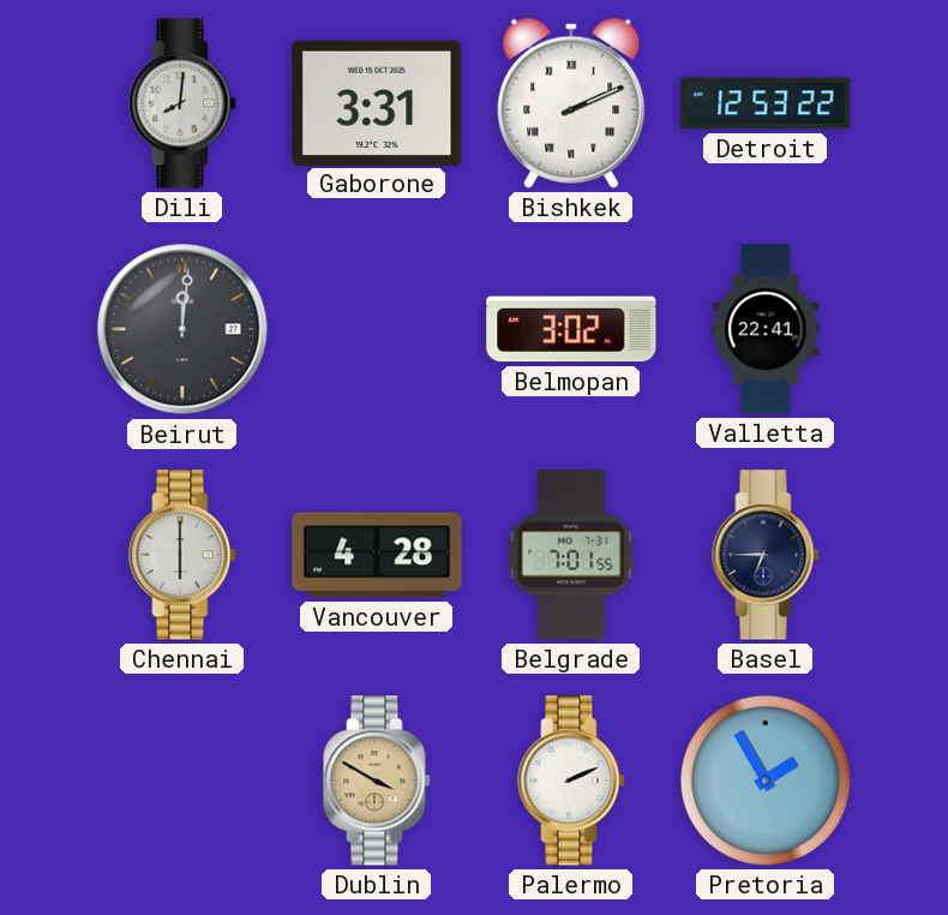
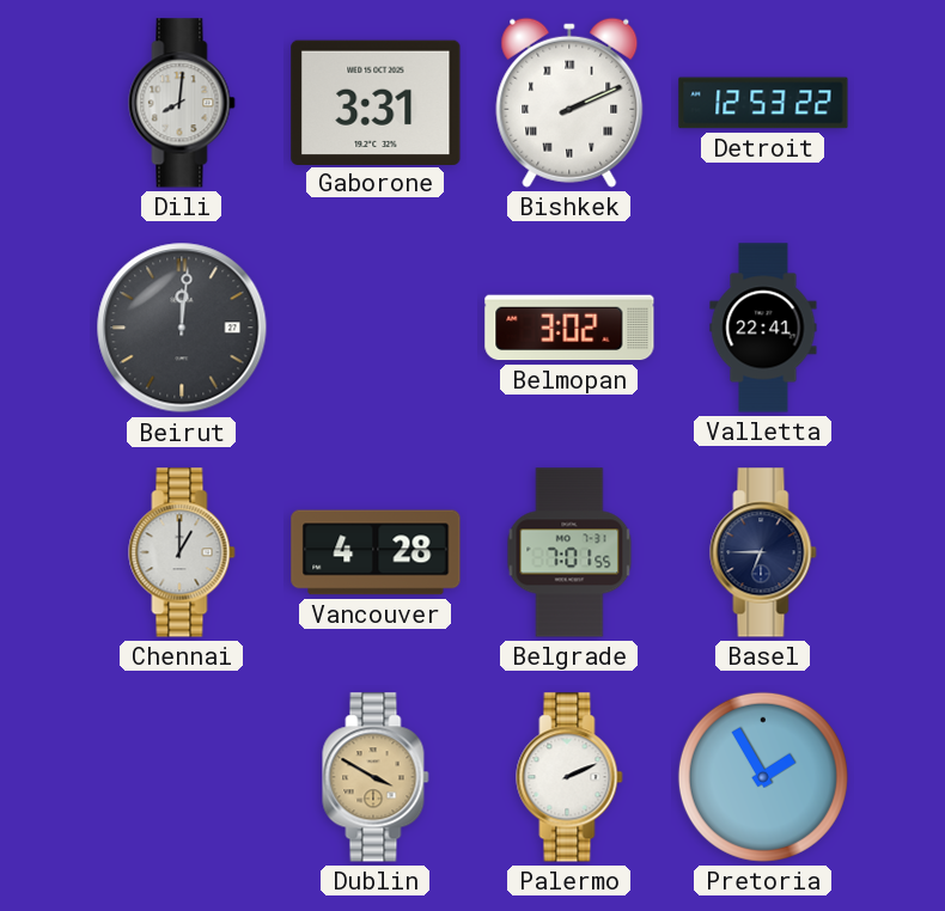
Chennai: 6:00 -> 1:00 (182, 552)
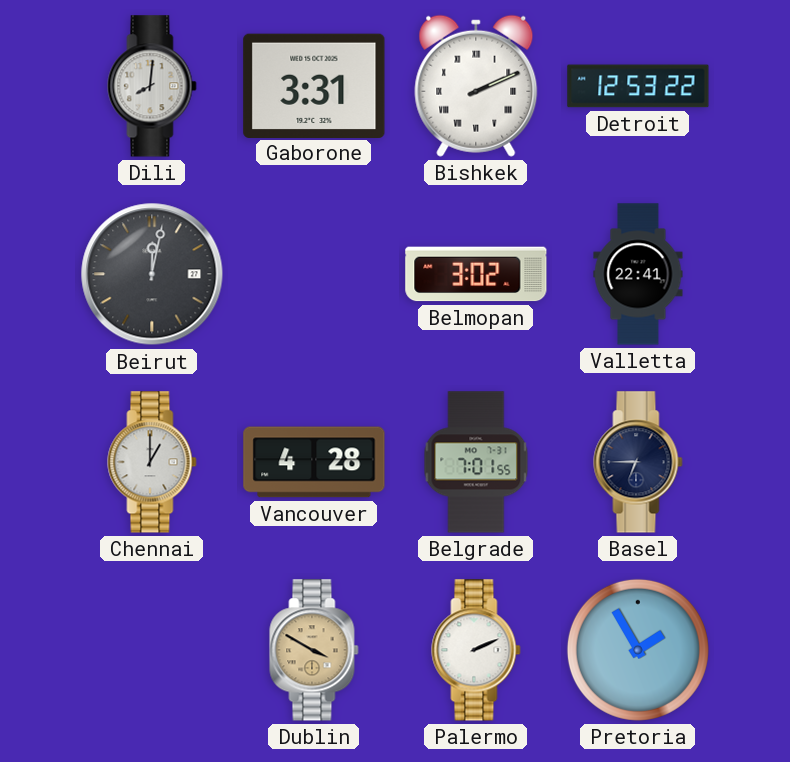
Beirut: 12:01 -> 12:02 (152, 274)
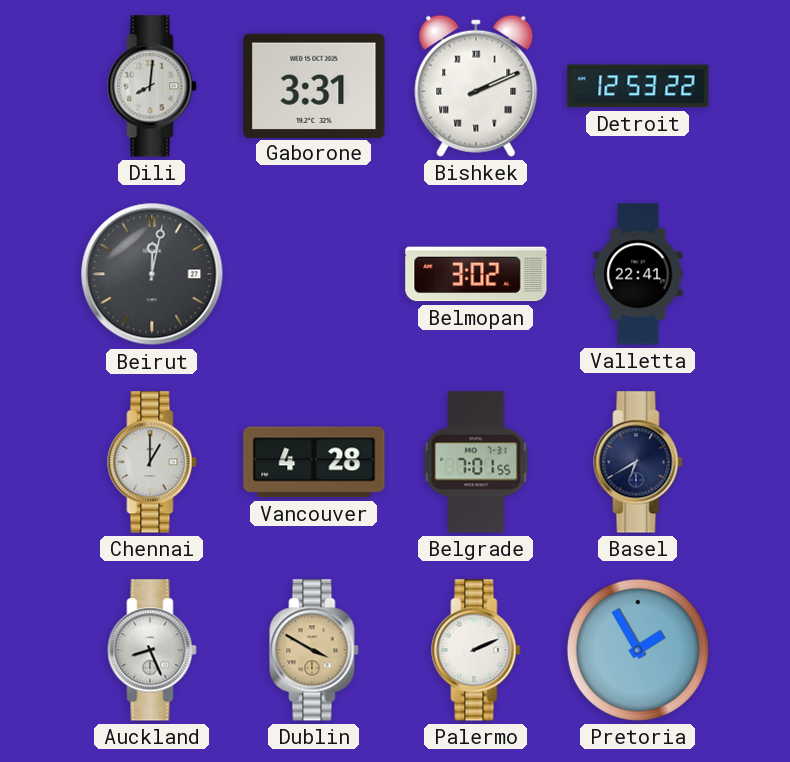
Basel: 6:45 -> 6:40 (638, 462)
Auckland: none -> 8:26 (152, 650)
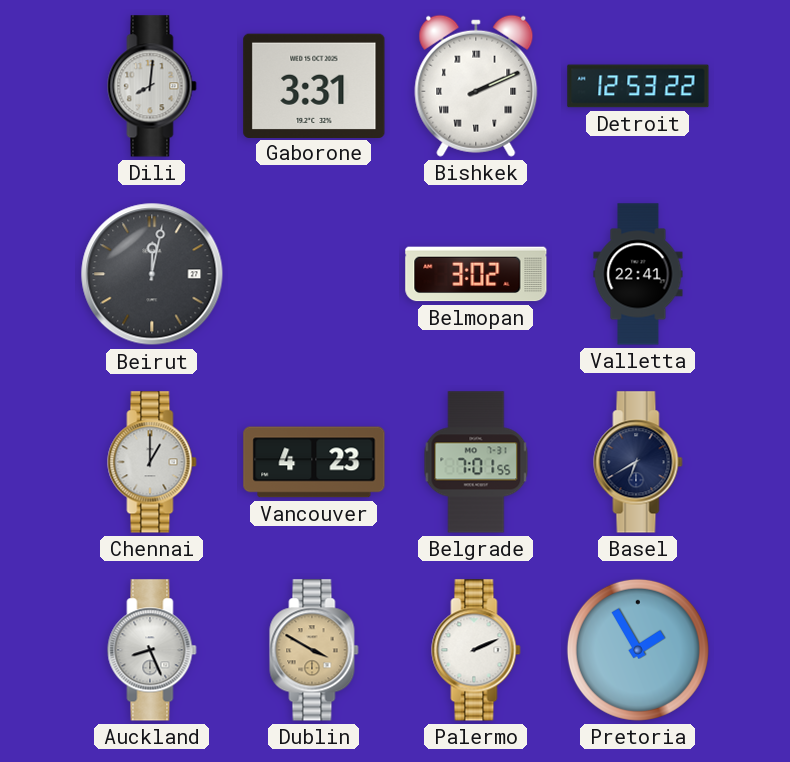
Vancouver: 4:28 -> 4:23 (314, 462)
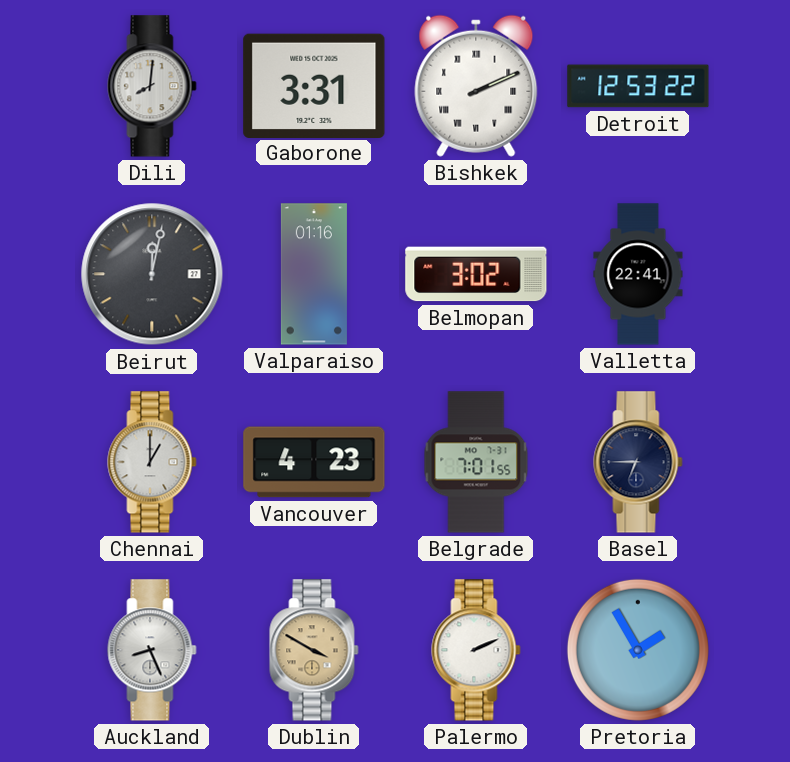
Valparaiso: none -> 01:16 (314, 274)
Basel: 6:40 -> 6:45 (638, 462)
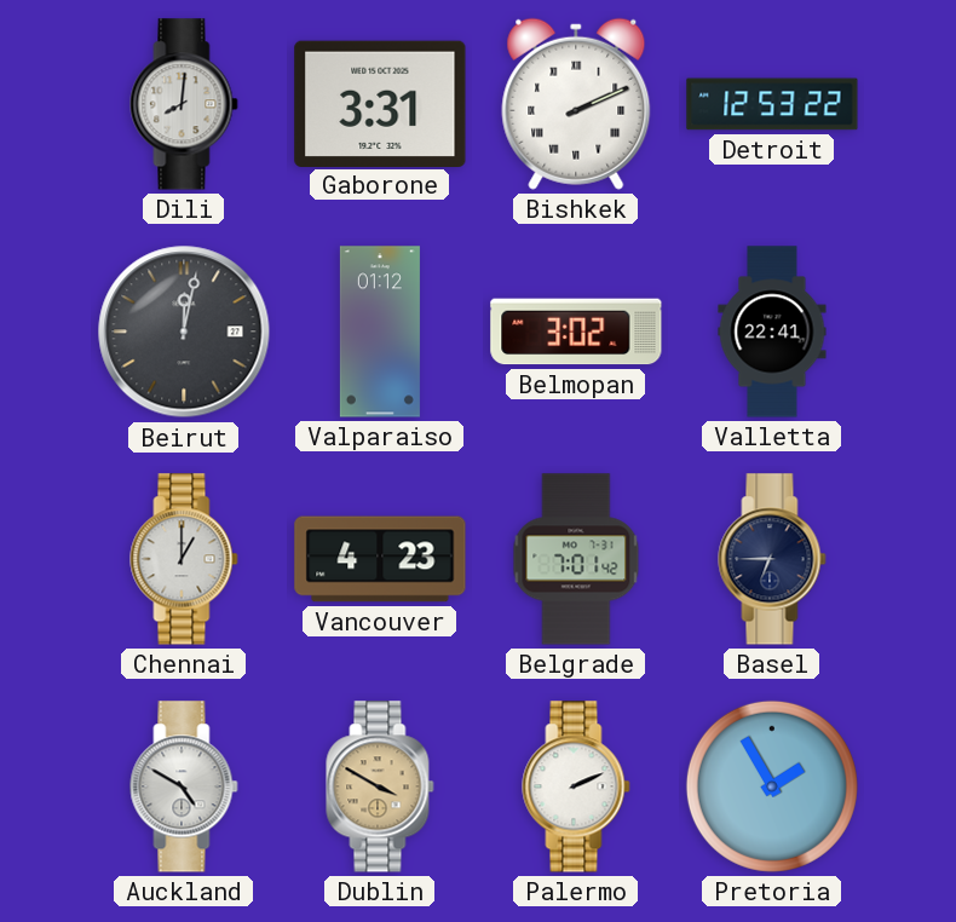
Valparaiso: 01:16 -> 01:12 (380, 332)
Belgrade: 7:01:55 -> 7:01:42 (576, 559)
Auckland: 8:26 -> 4:50 (184, 786)
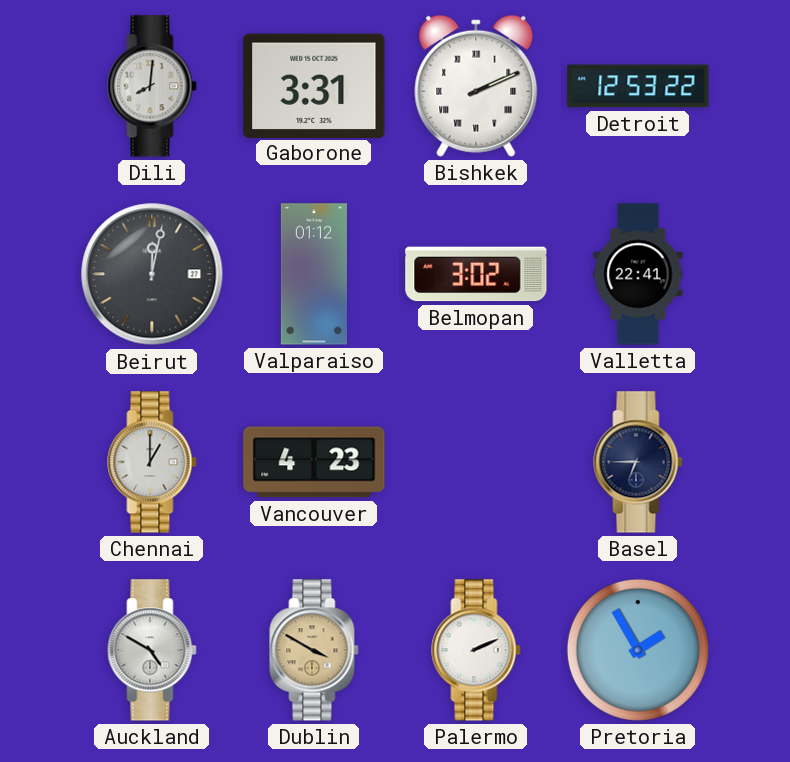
Belgrade: 7:01 -> none (576, 559)
